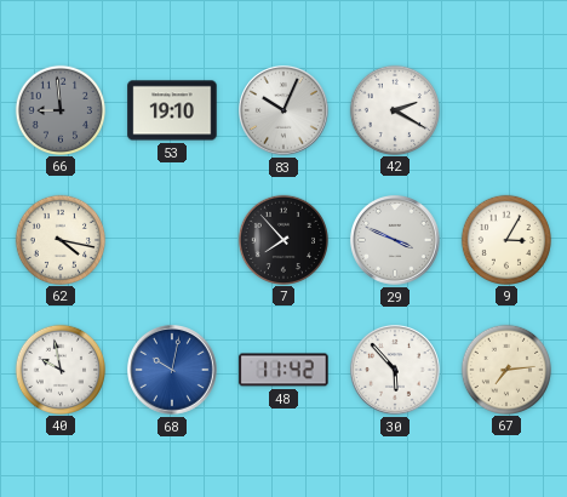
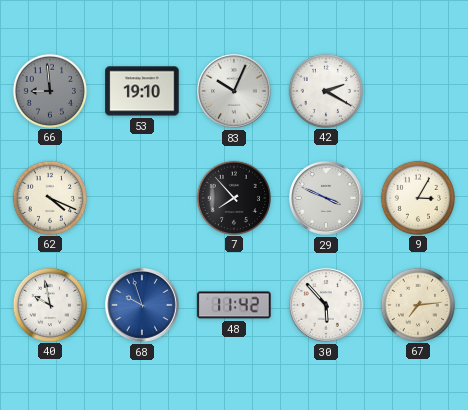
62: 4:17 -> 4:19 (49, 197)
68: 10:02 -> 9:57 (143, 306)
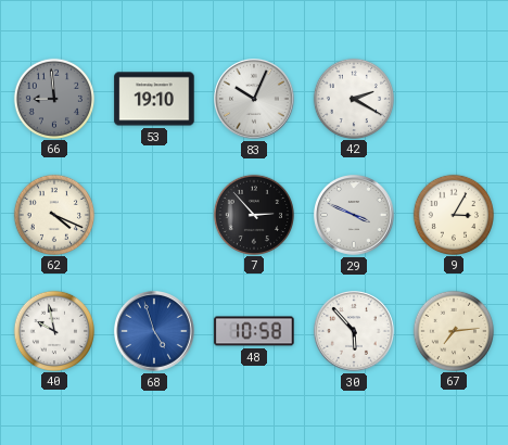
7: 7:53 -> 2:53 (253, 214)
68: 9:57 -> 4:57 (155, 332)
48: 11:42 -> 10:58 (254, 331)
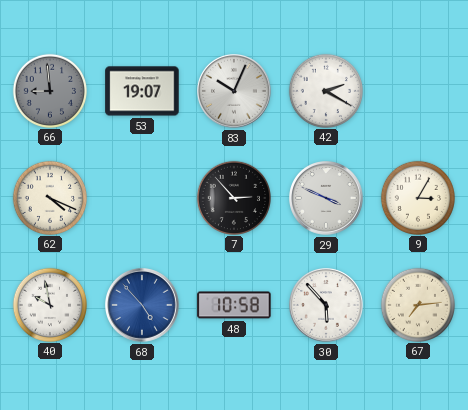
53: 19:10 -> 19:07 (142, 91)
68: 4:57 -> 4:53 (143, 306)
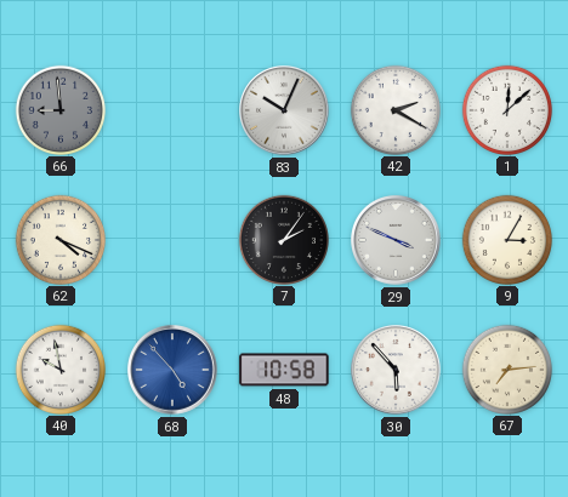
53: 19:07 -> none (142, 91)
1: none -> 12:08 (506, 109)
7: 2:53 -> 2:06 (283, 239)
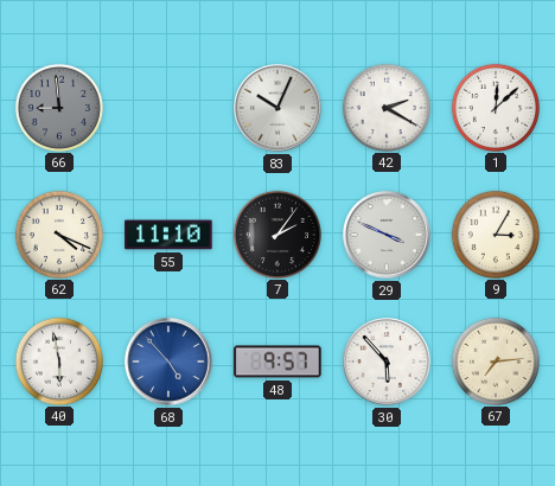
55: none -> 11:10 (168, 235)
40: 9:58 -> 5:58 (58, 360)
48: 10:58 -> 9:57 (277, 362)
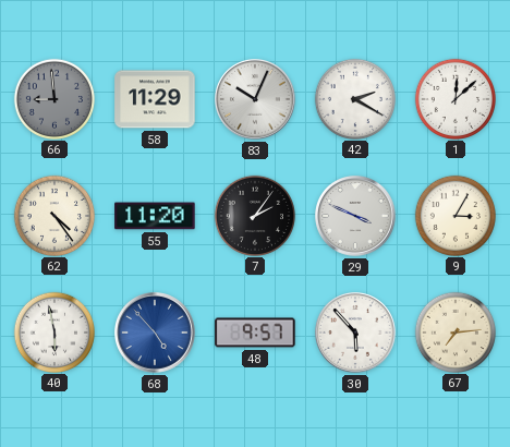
58: none -> 11:29 (155, 99)
62: 4:19 -> 4:24 (53, 215)
55: 11:10 -> 11:20 (155, 216)
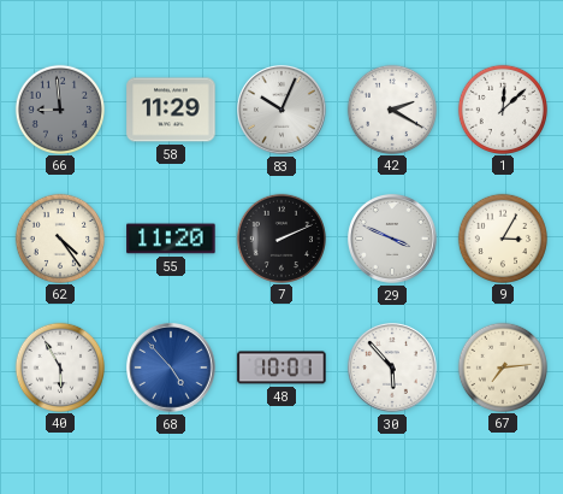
7: 2:06 -> 2:11 (280, 237)
40: 5:58 -> 5:55 (59, 366)
48: 9:57 -> 10:01 (281, 367)
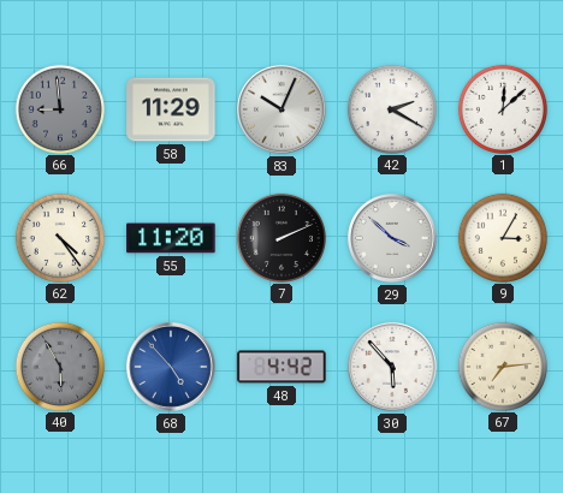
29: 3:49 -> 3:52 (393, 239)
40 dial: white -> grey (59, 366)
48: 10:01 -> 4:42 (281, 367)
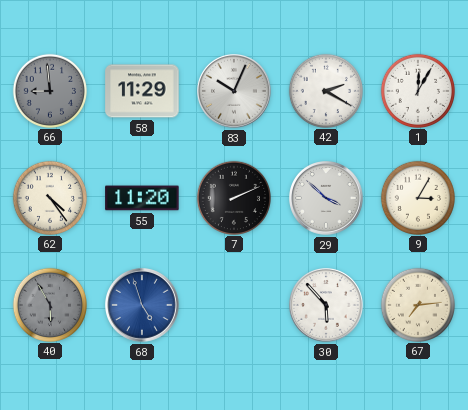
1: 12:08 -> 12:05 (417, 90)
68: 4:53 -> 4:57 (143, 306)
48: 4:42 -> none (281, 367)
